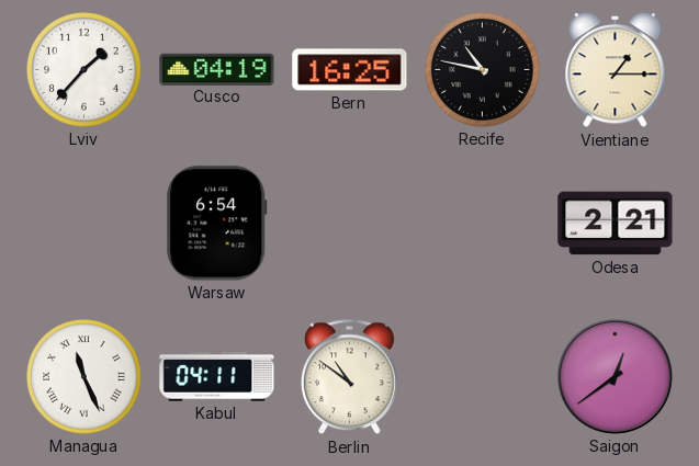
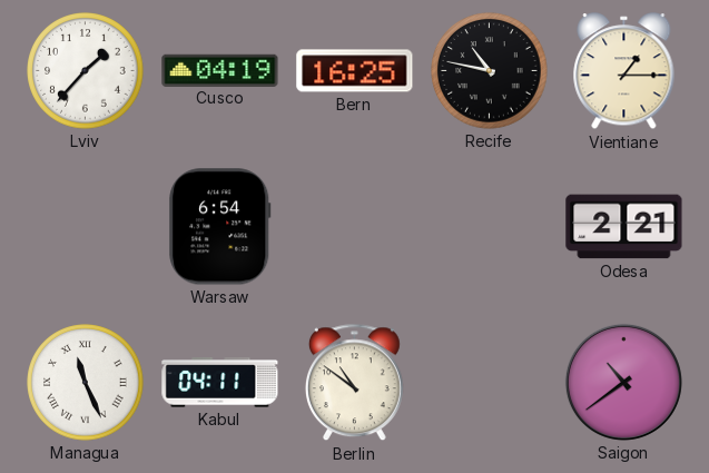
Saigon: 12:39 -> 10:39 (623, 382)
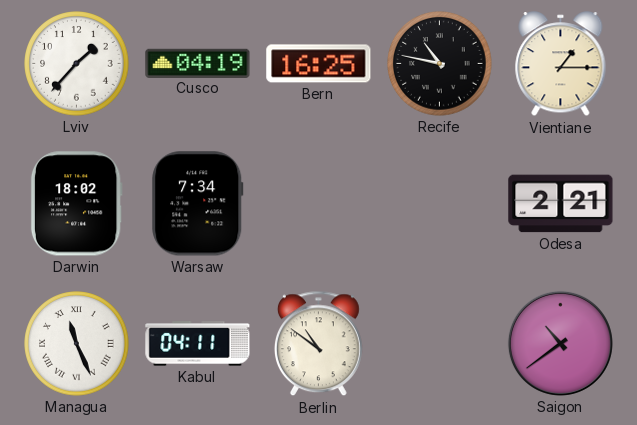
Darwin: none -> 18:02 (76, 204)
Warsaw: 6:54 -> 7:34 (198, 204)
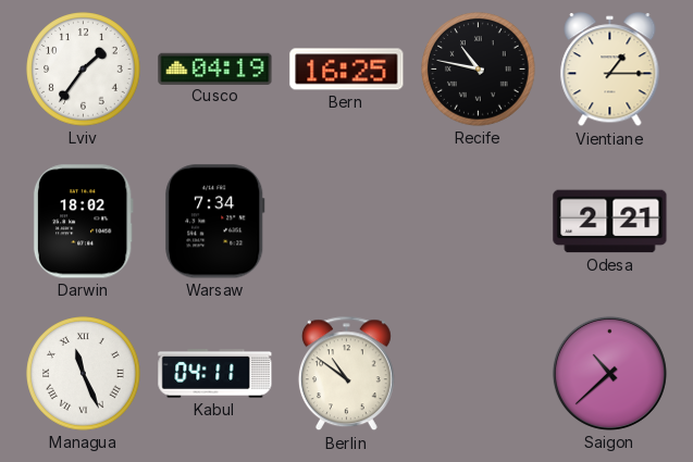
Lviv: 1:37 -> 1:36 (84, 70)
Saigon: 10:39 -> 10:38 (609, 373)
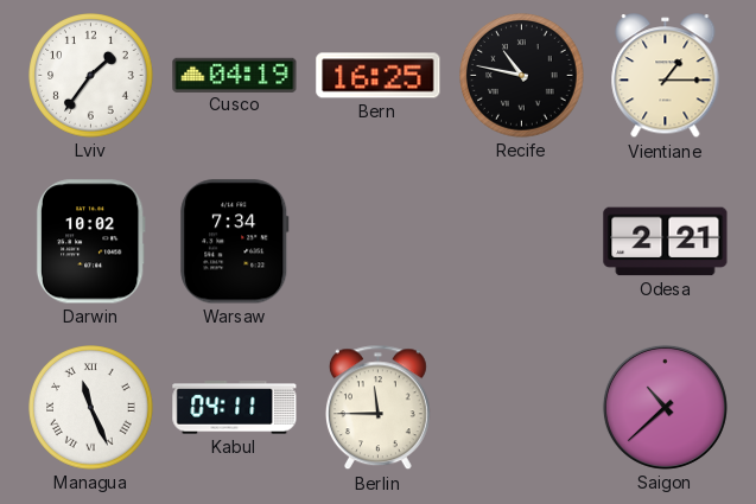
Darwin: 18:02 -> 10:02 (90, 242)
Berlin: 10:51 -> 11:45 (377, 408)
